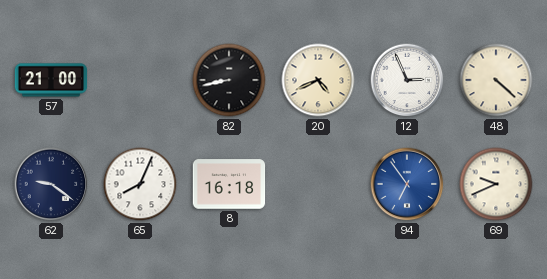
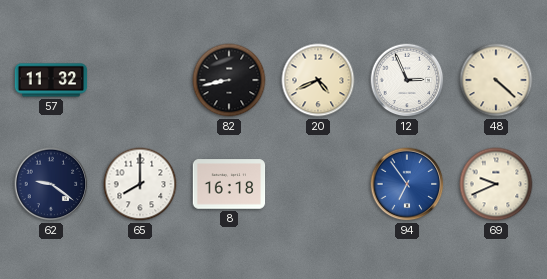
57: 21:00 -> 11:32 (51, 80)
65: 8:04 -> 8:00 (140, 184)
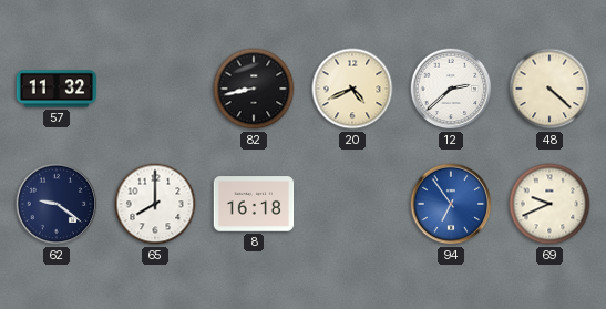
12: 2:56 -> 2:38 (451, 89)
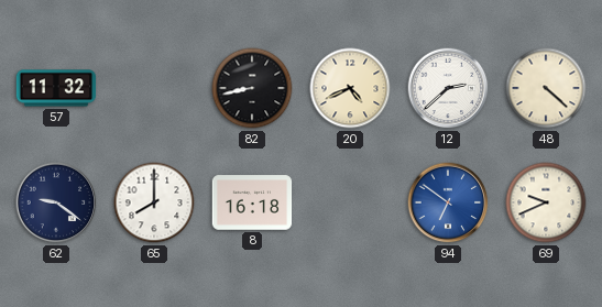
94: 6:54 -> 6:51 (448, 202)
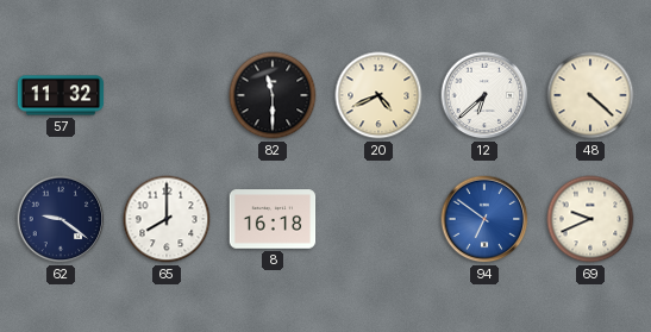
82: 8:43 -> 11:30 (273, 95)
12: 2:38 -> 6:38 (484, 95)
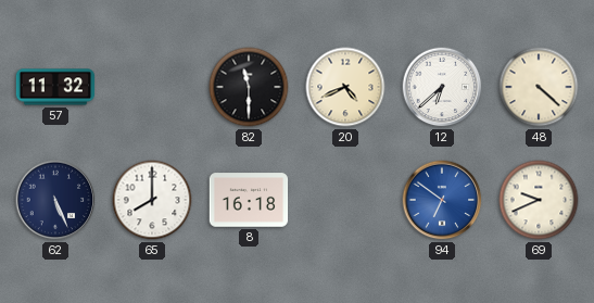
62: 9:21 -> 5:26 (55, 200)
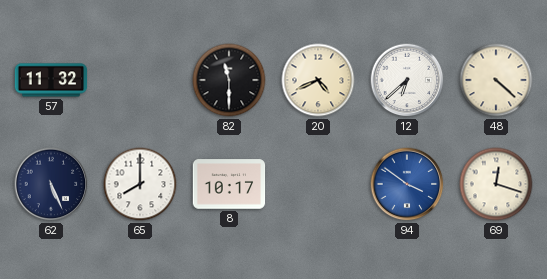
8: 16:18 -> 10:17 (229, 184)
94: 6:51 -> 3:51 (407, 184)
69: 9:41 -> 12:18 (496, 184)
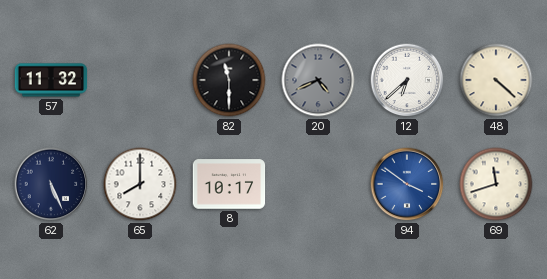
20 dial: cream -> grey (318, 80)
69: 12:18 -> 11:42 (496, 184)
